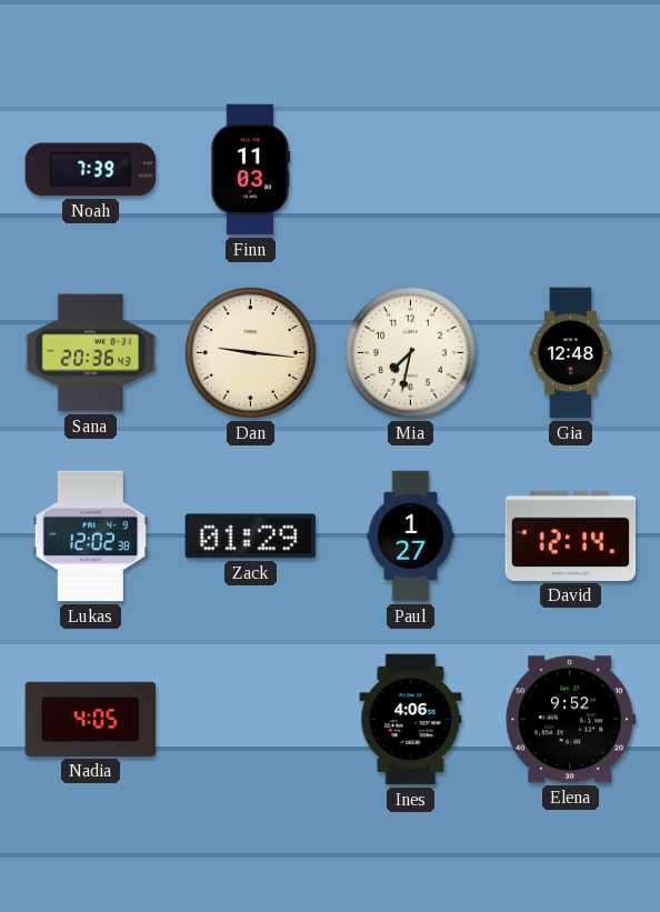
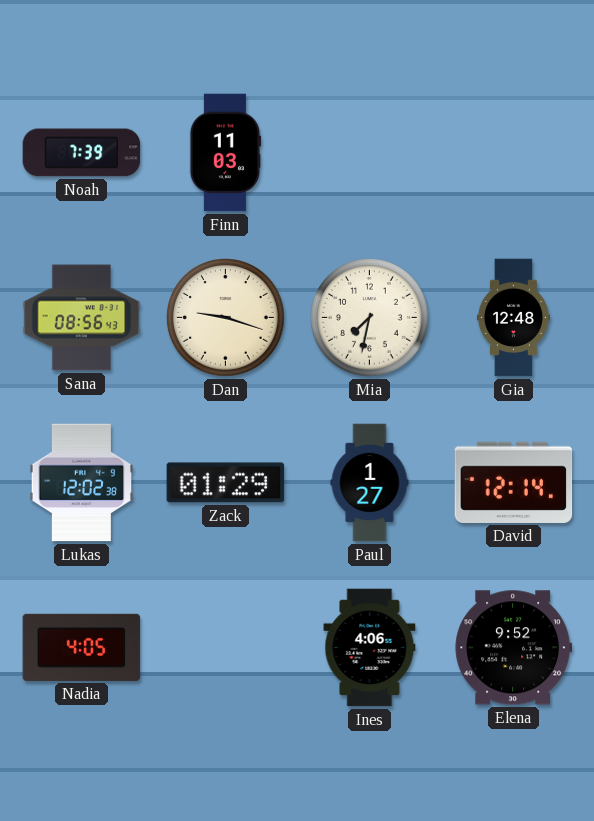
Sana: 20:36 -> 08:56 (82, 318)
Dan: 9:16 -> 9:18 (226, 318)
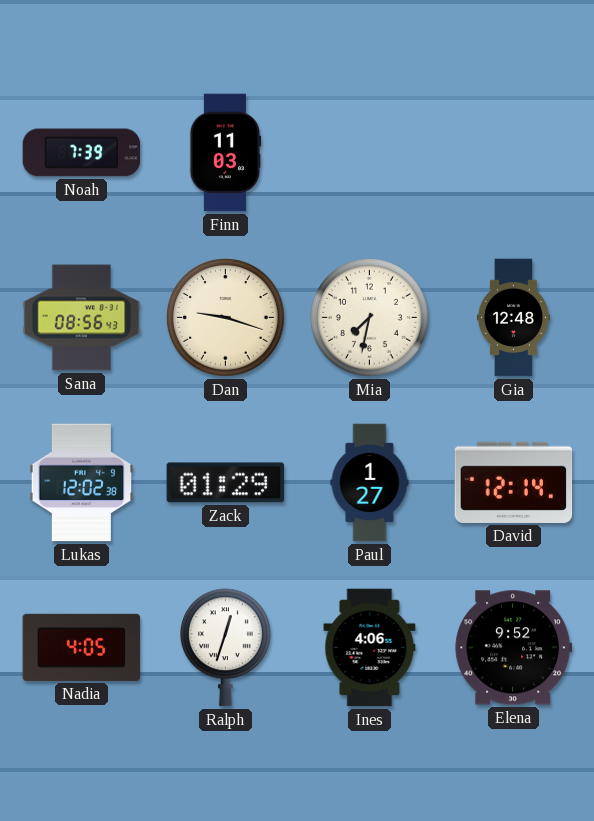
Ralph: none -> 12:33 (225, 648)
